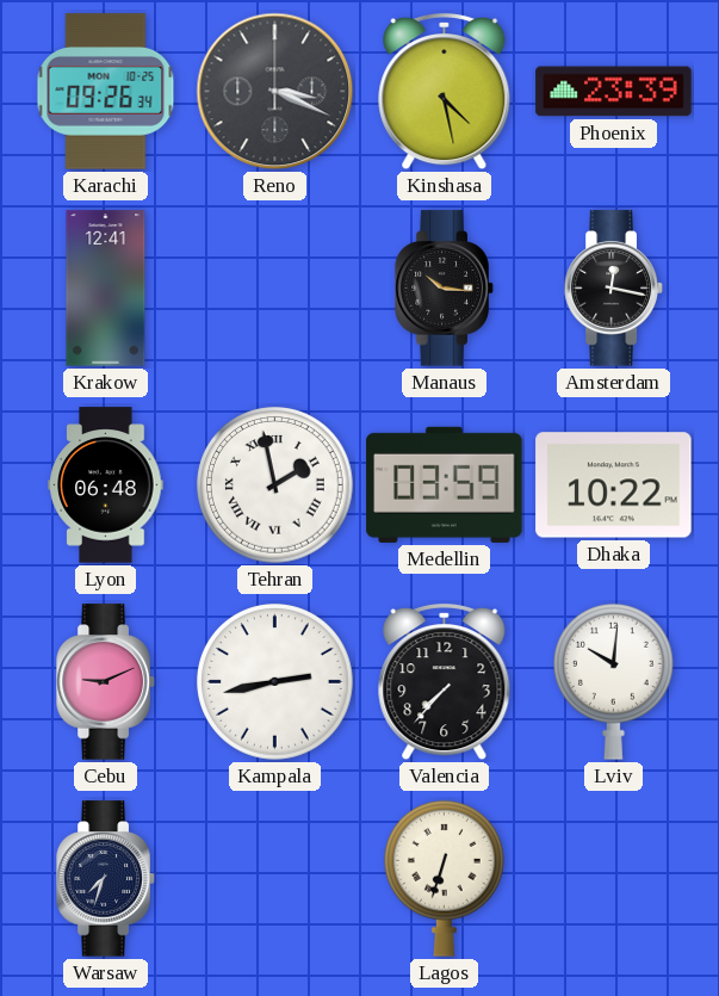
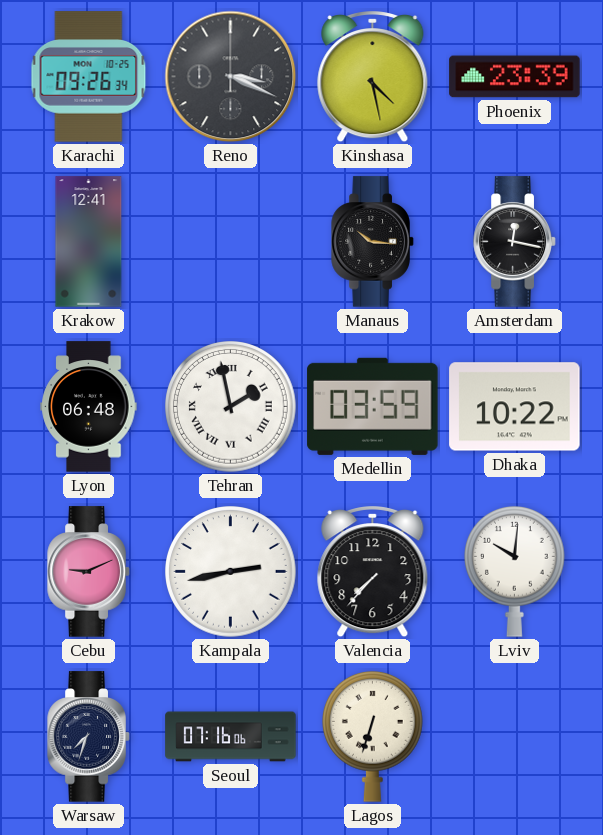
Seoul: none -> 07:16 (231, 737)
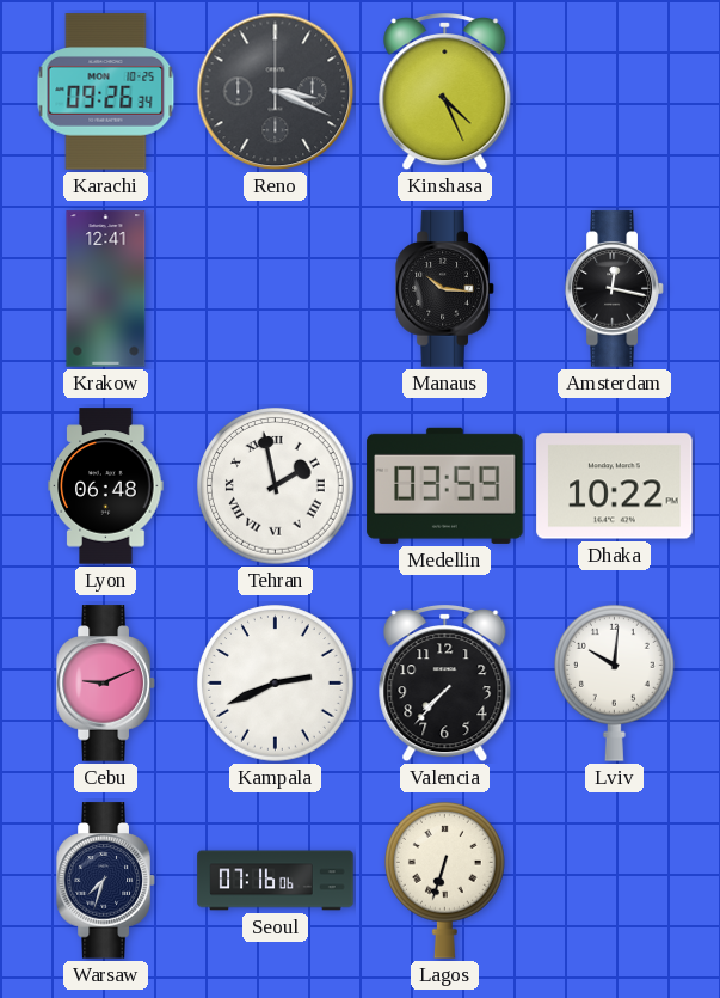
Kinshasa: 4:28 -> 4:26 (445, 93)
Phoenix: 23:39 -> none (515, 77)
Kampala: 2:43 -> 2:41 (276, 684)
